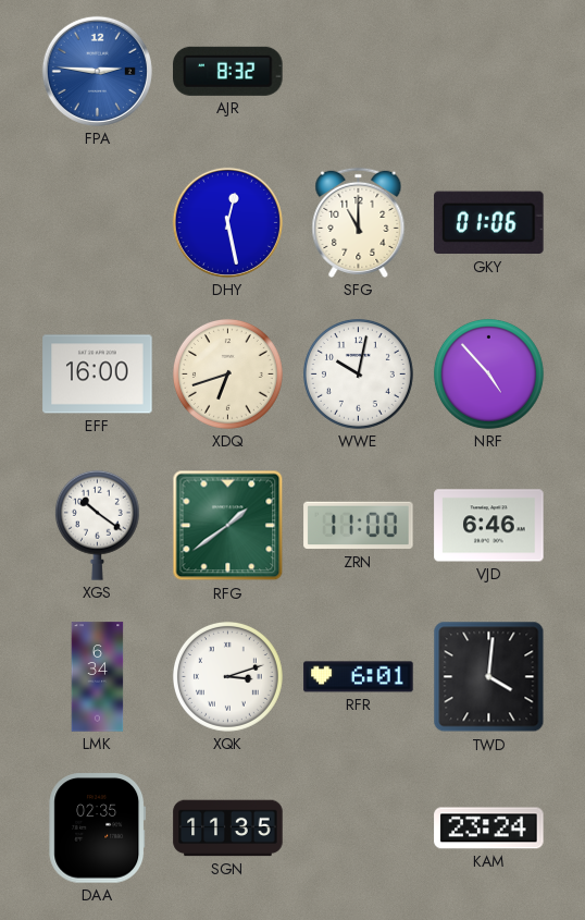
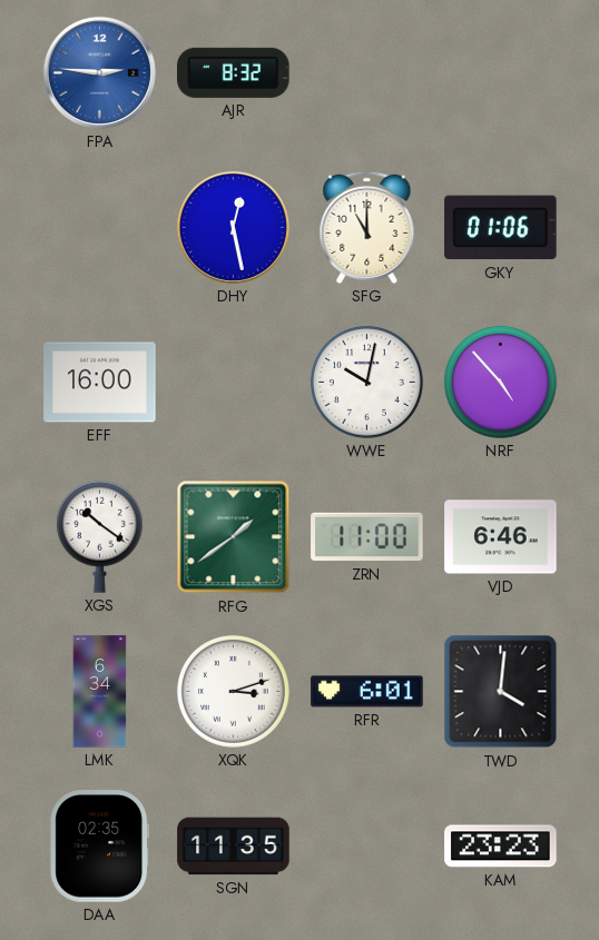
XDQ: 6:42 -> none (227, 373)
KAM: 23:24 -> 23:23 (501, 847)
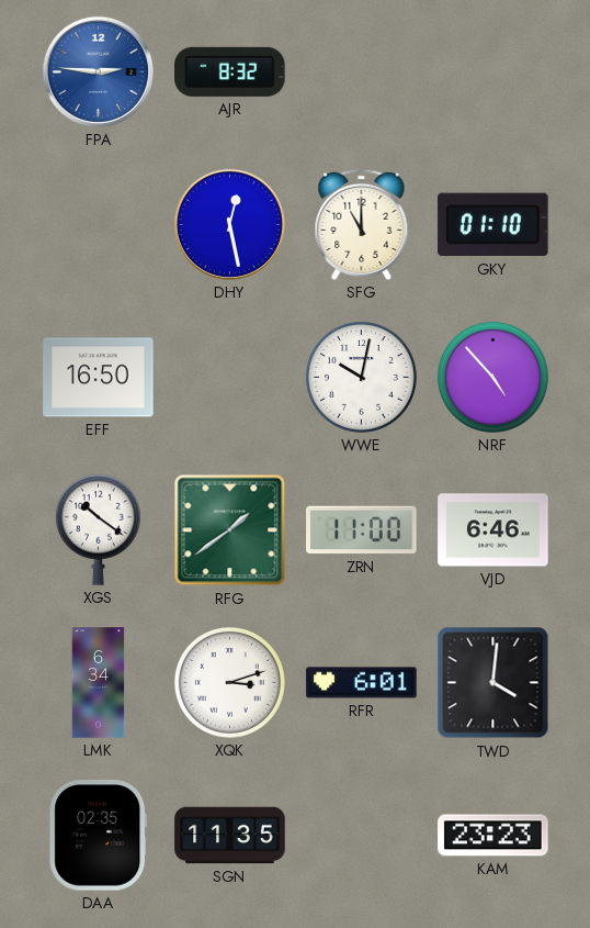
GKY: 01:06 -> 01:10 (493, 225)
EFF: 16:00 -> 16:50 (99, 378)
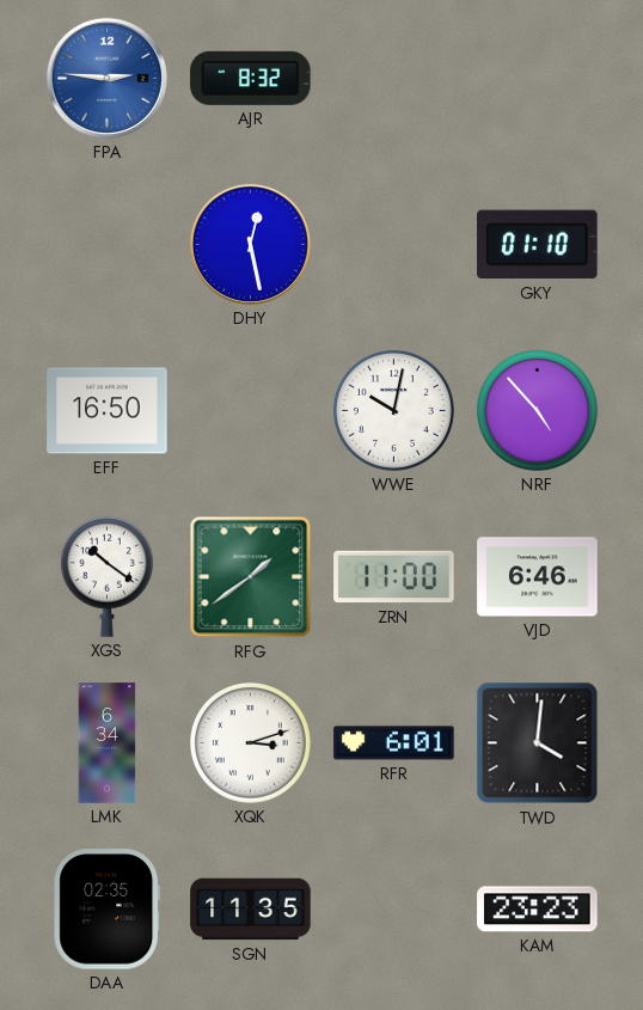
SFG: 11:00 -> none (362, 224)
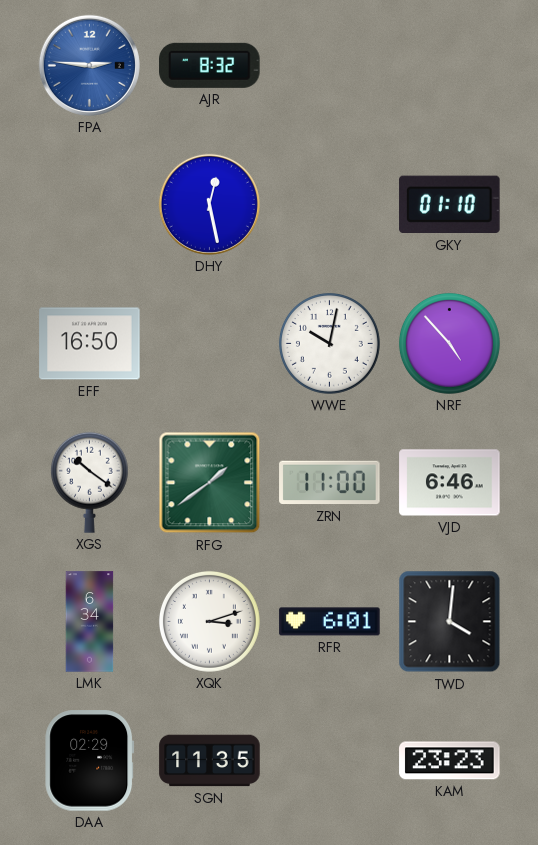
DAA: 02:35 -> 02:29 (90, 761)
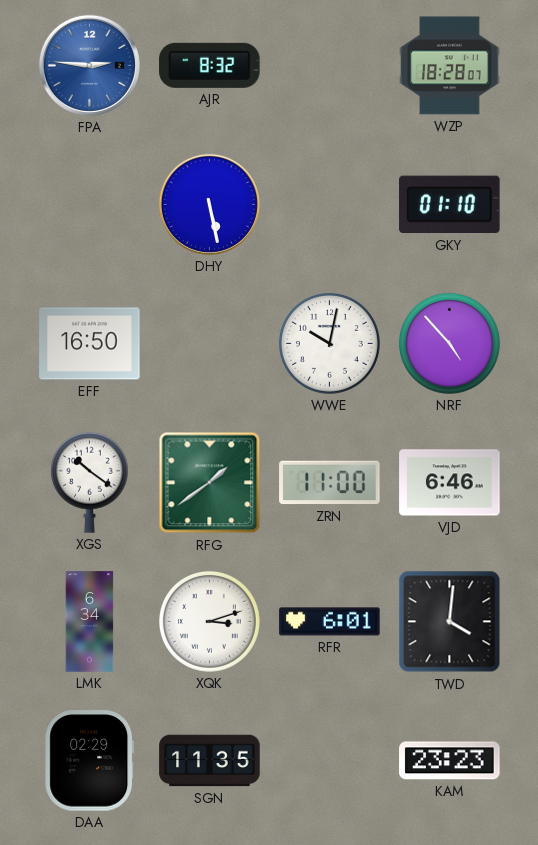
WZP: none -> 18:28 (450, 66)
DHY: 12:28 -> 5:28 (209, 204)
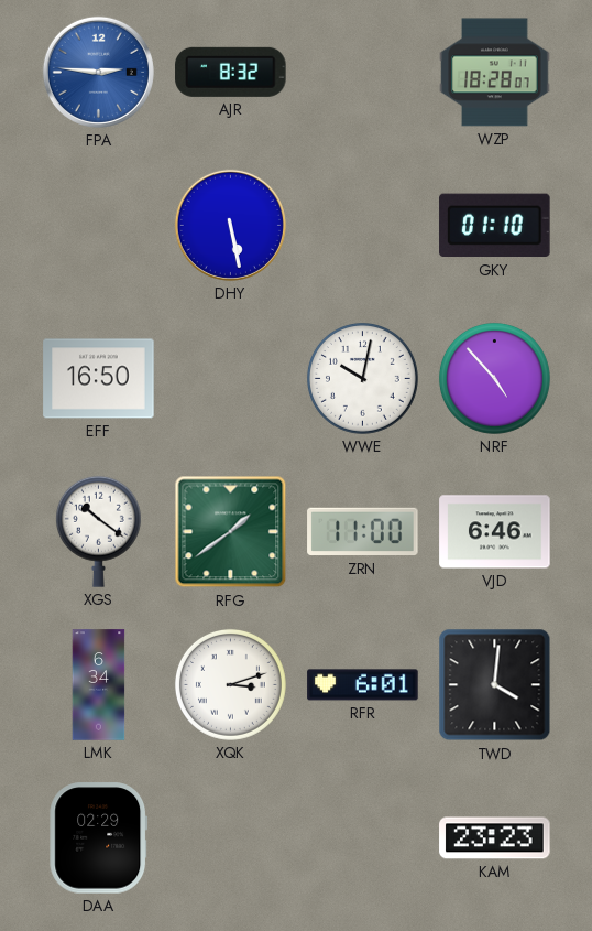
SGN: 11:35 -> none (210, 761)
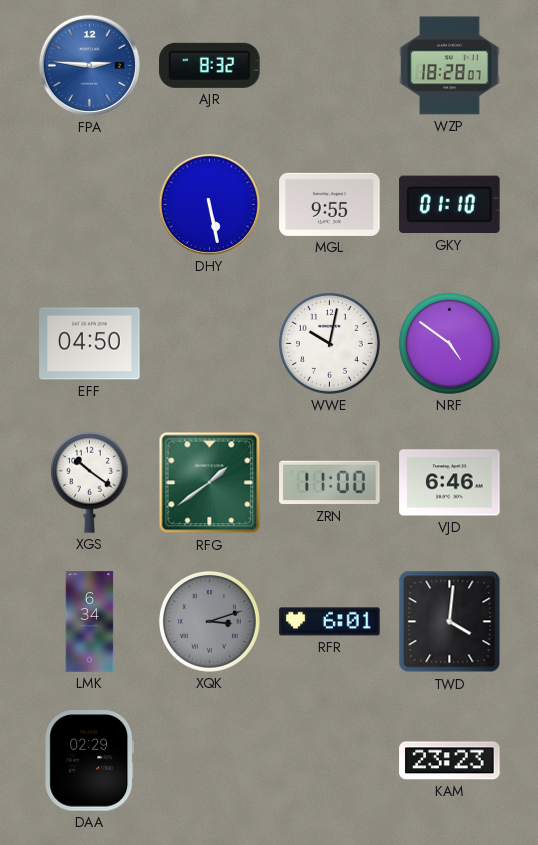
MGL: none -> 9:55 (330, 204)
EFF: 16:50 -> 04:50 (90, 344)
NRF: 4:53 -> 4:51 (449, 343)
XQK dial: white -> grey (209, 621)
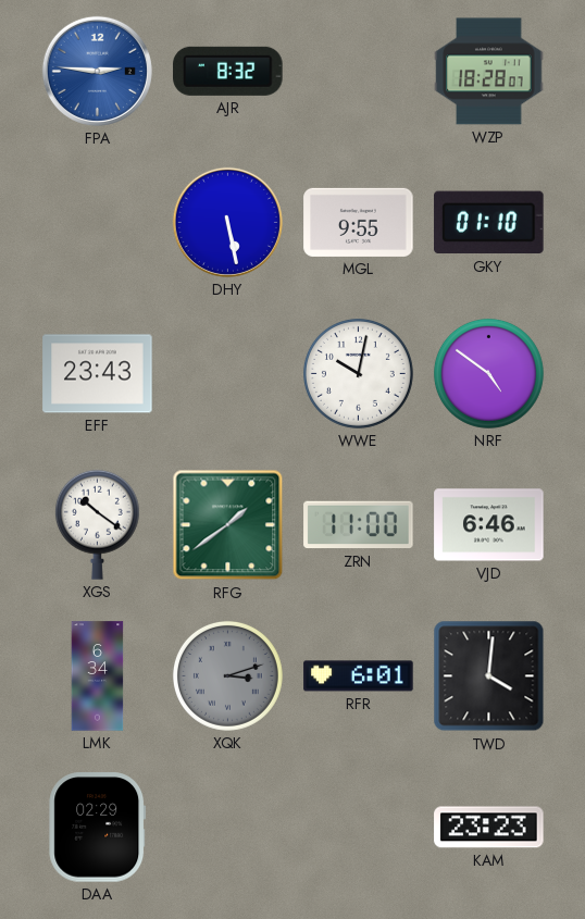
EFF: 04:50 -> 23:43 (98, 374)
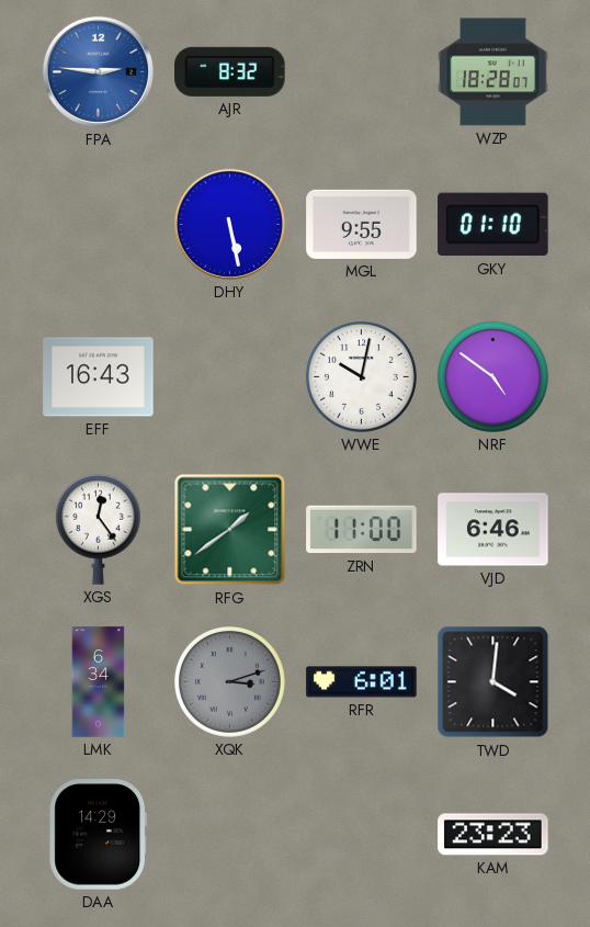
EFF: 23:43 -> 16:43 (99, 377)
XGS: 10:21 -> 12:24 (98, 529)
DAA: 02:29 -> 14:29 (99, 835)
